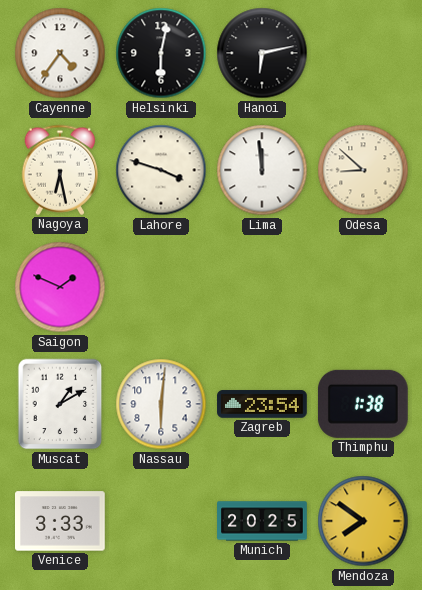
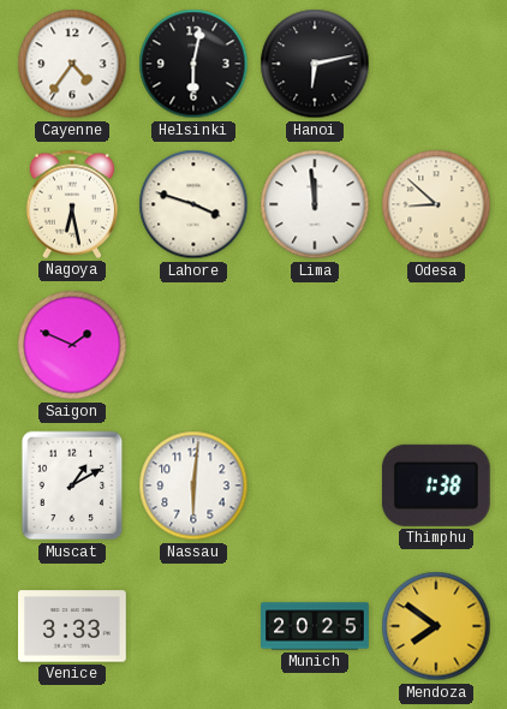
Zagreb: 23:54 -> none (262, 404)
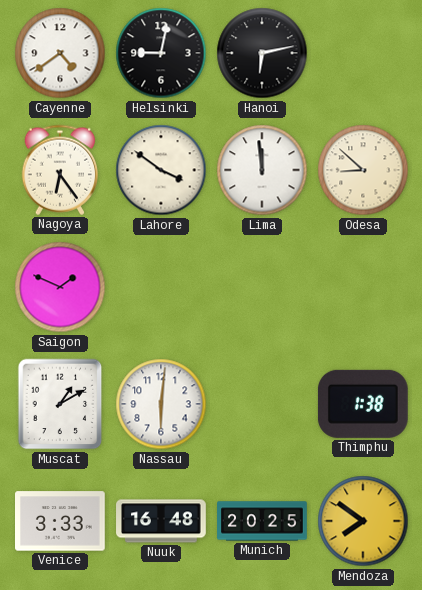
Cayenne: 4:36 -> 4:39 (60, 53)
Helsinki: 6:02 -> 9:02 (161, 53)
Nagoya: 6:28 -> 6:24 (59, 170)
Lahore: 3:48 -> 3:51 (161, 170)
Nuuk: none -> 16:48 (161, 521)
